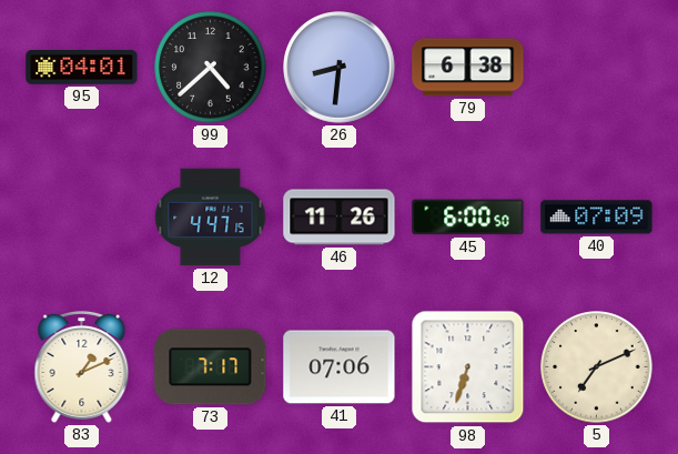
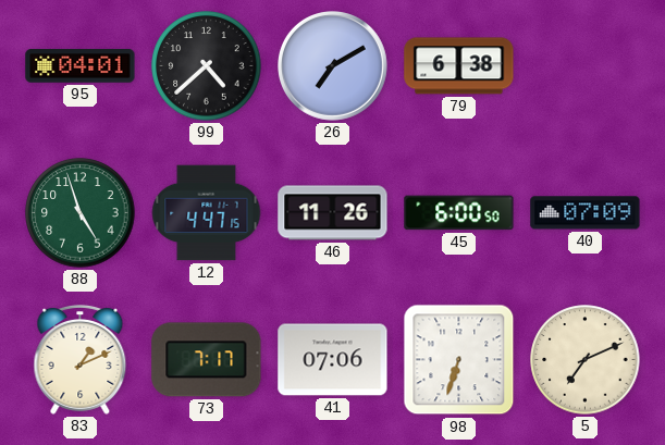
26: 8:31 -> 7:10 (333, 66)
88: none -> 4:57 (81, 213)
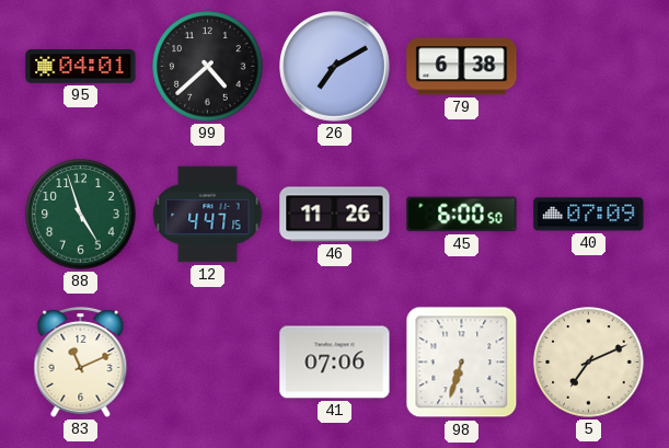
83: 1:11 -> 11:11 (81, 361)
73: 7:17 -> none (207, 360)
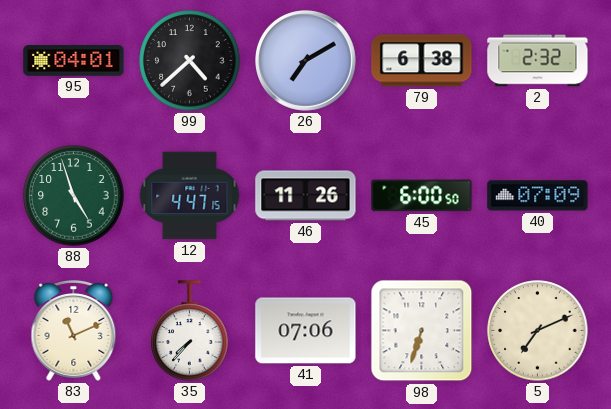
2: none -> 2:32 (538, 61)
35: none -> 7:37 (190, 331)
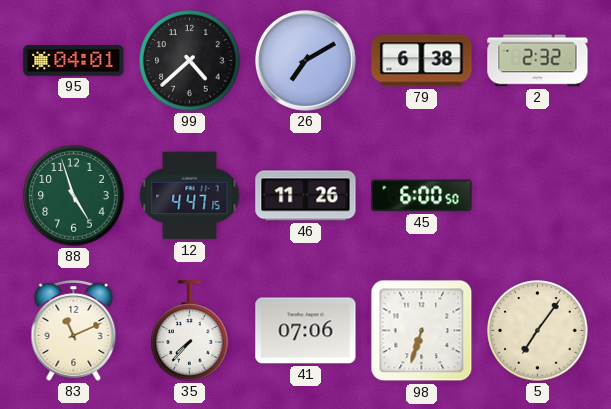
40: 07:09 -> none (538, 196)
5: 7:11 -> 7:06 (538, 331)
